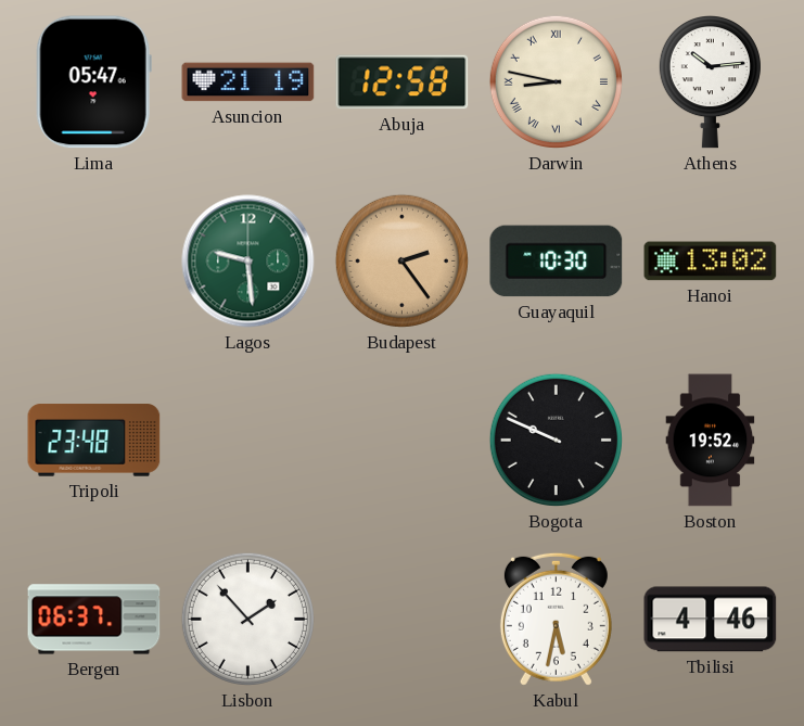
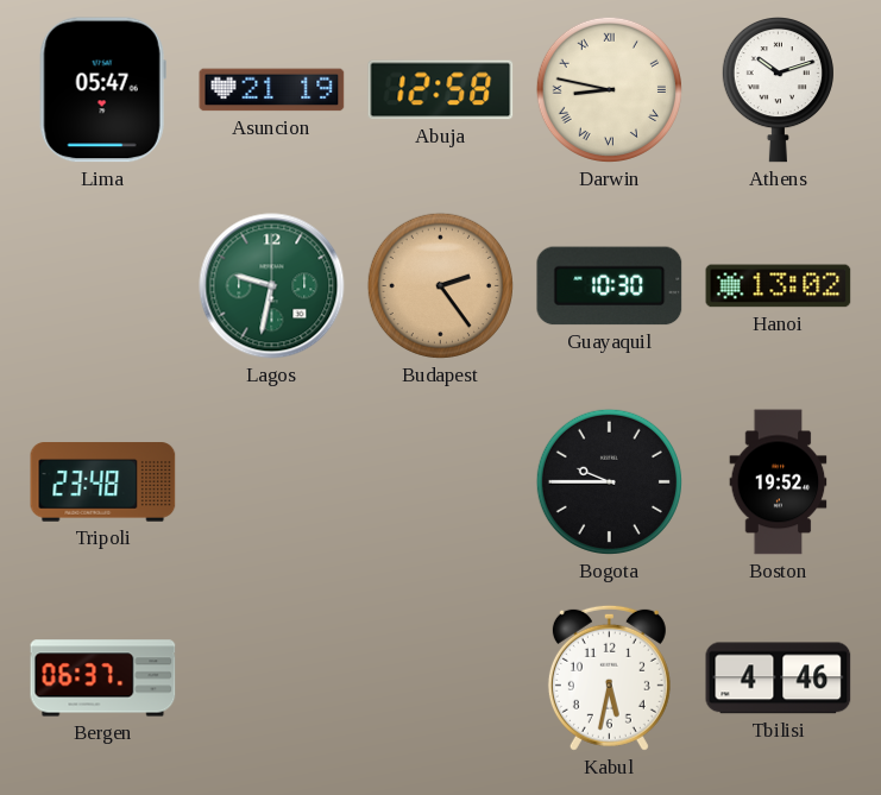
Athens: 10:14 -> 10:12 (778, 90)
Lagos: 9:29 -> 9:32 (272, 286)
Bogota: 9:49 -> 9:45 (609, 481)
Lisbon: 1:53 -> none (247, 619)
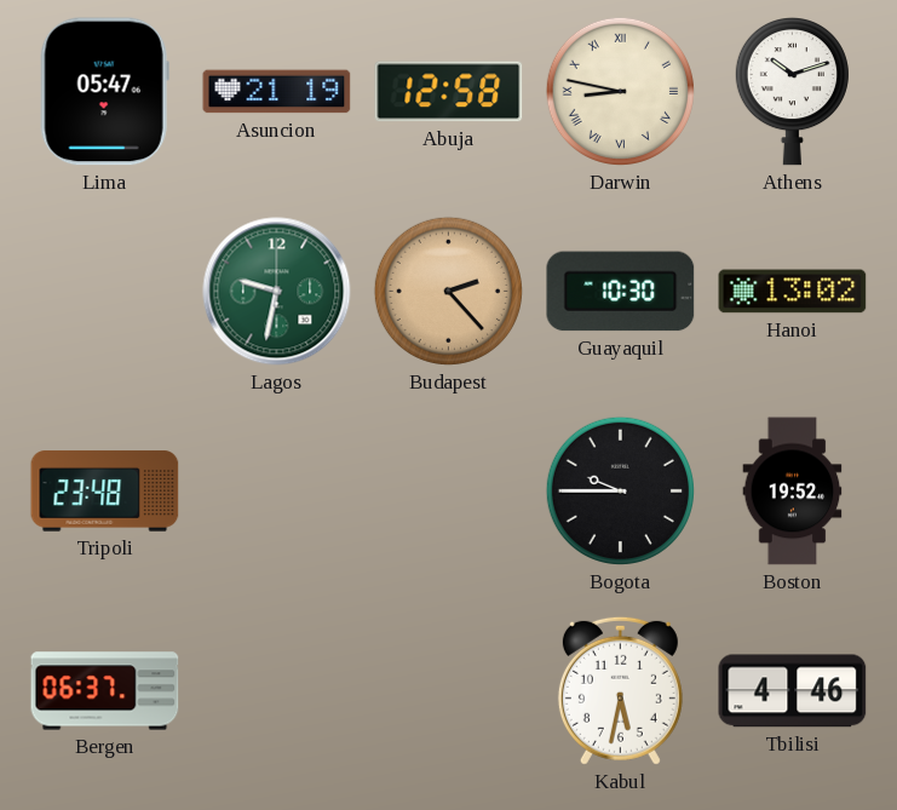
Budapest: 2:24 -> 2:23 (448, 291)
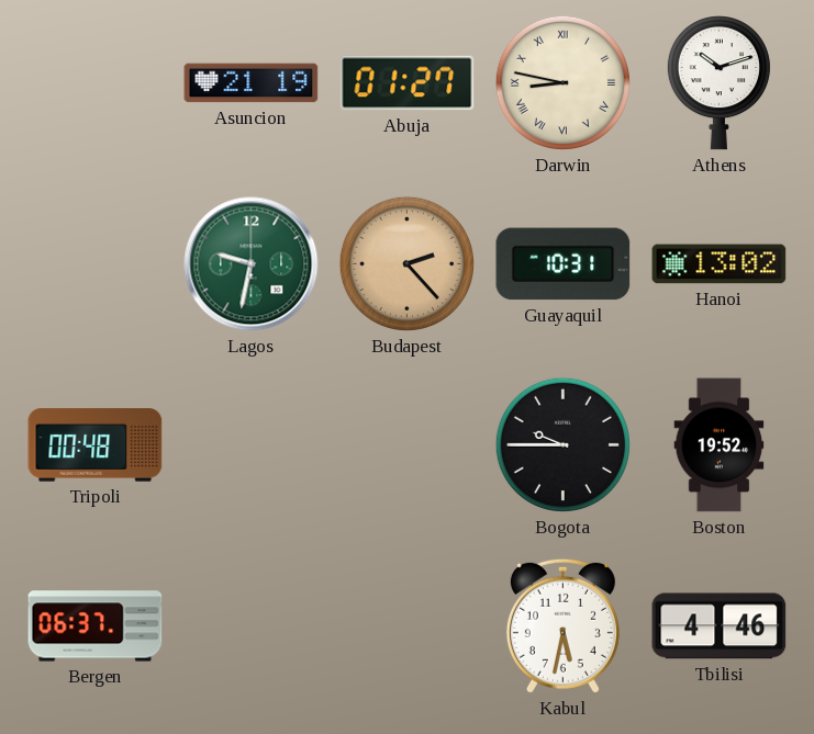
Lima: 05:47 -> none (104, 92)
Abuja: 12:58 -> 01:27 (408, 83)
Guayaquil: 10:30 -> 10:31 (564, 264)
Tripoli: 23:48 -> 00:48 (96, 445)
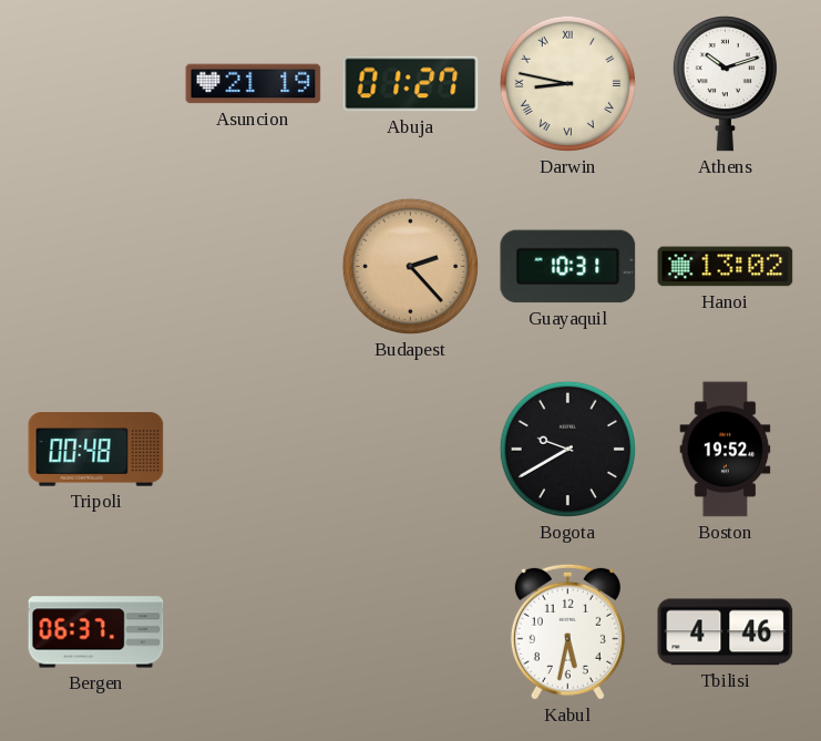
Lagos: 9:32 -> none (252, 264)
Bogota: 9:45 -> 9:40 (567, 449)
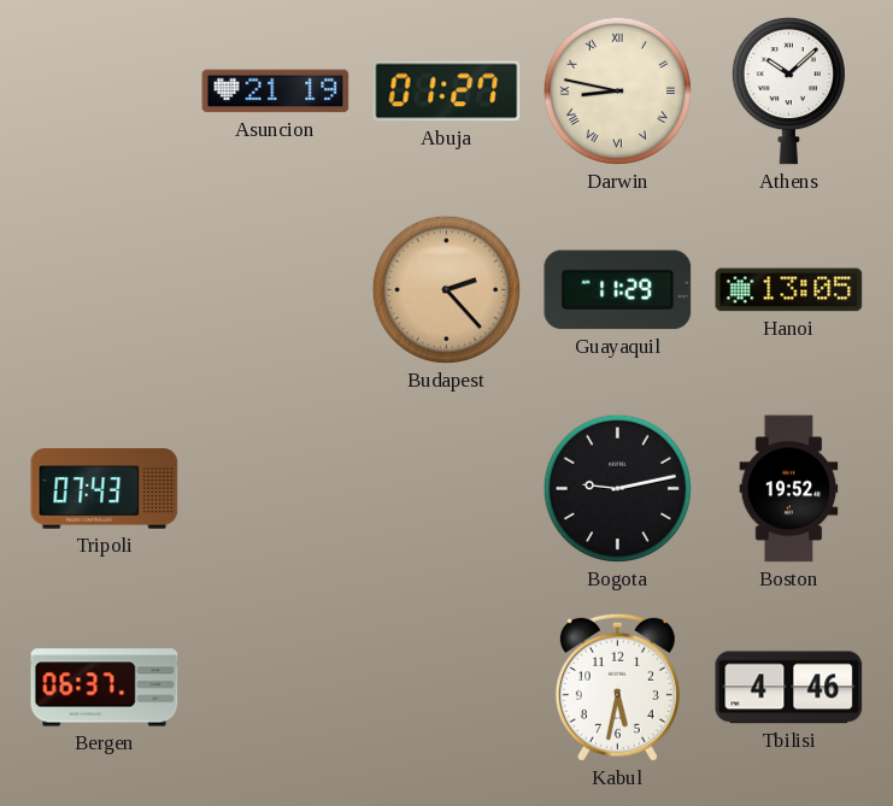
Athens: 10:12 -> 10:08 (788, 92)
Guayaquil: 10:31 -> 11:29 (618, 290)
Hanoi: 13:02 -> 13:05 (789, 290)
Tripoli: 00:48 -> 07:43 (105, 489)
Bogota: 9:40 -> 9:13 (617, 488)
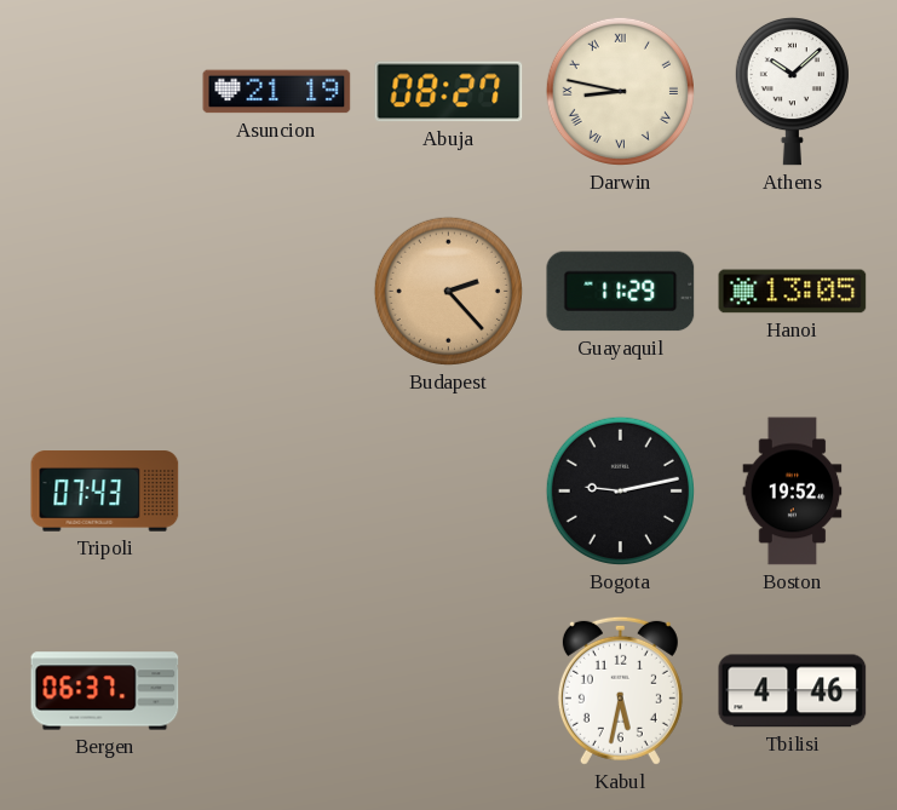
Abuja: 01:27 -> 08:27 (449, 92)
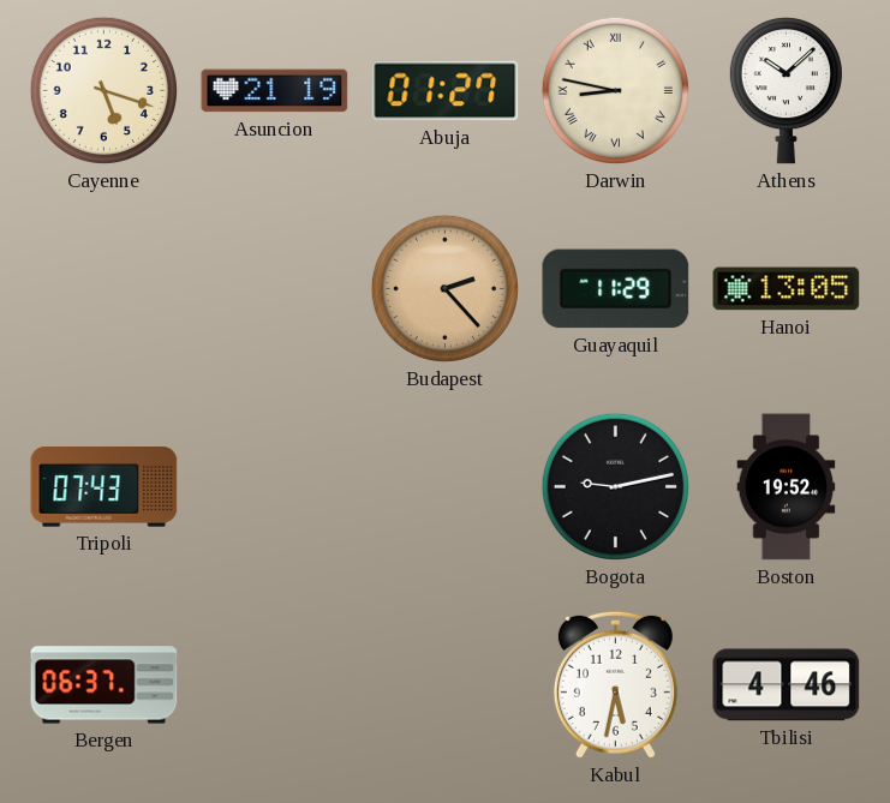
Cayenne: none -> 5:18 (103, 90)
Abuja: 08:27 -> 01:27 (446, 91)
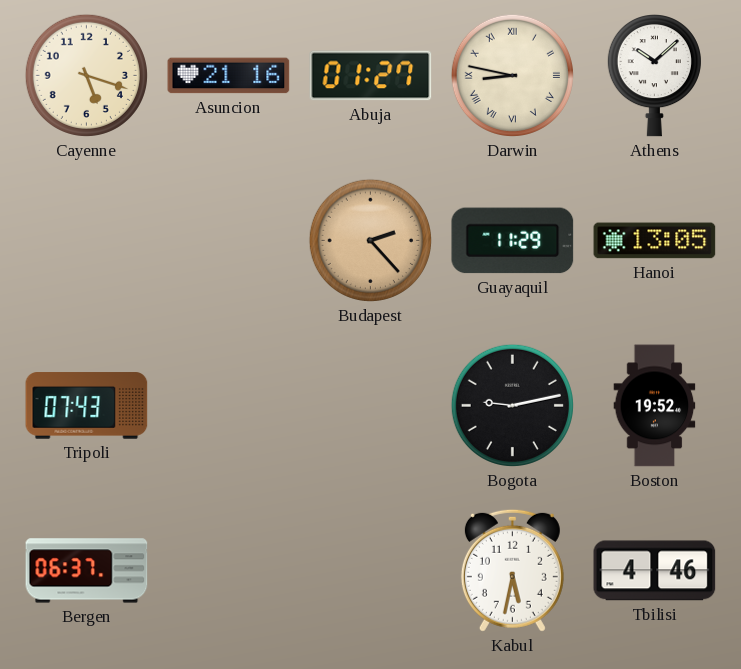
Asuncion: 21:19 -> 21:16 (229, 76)
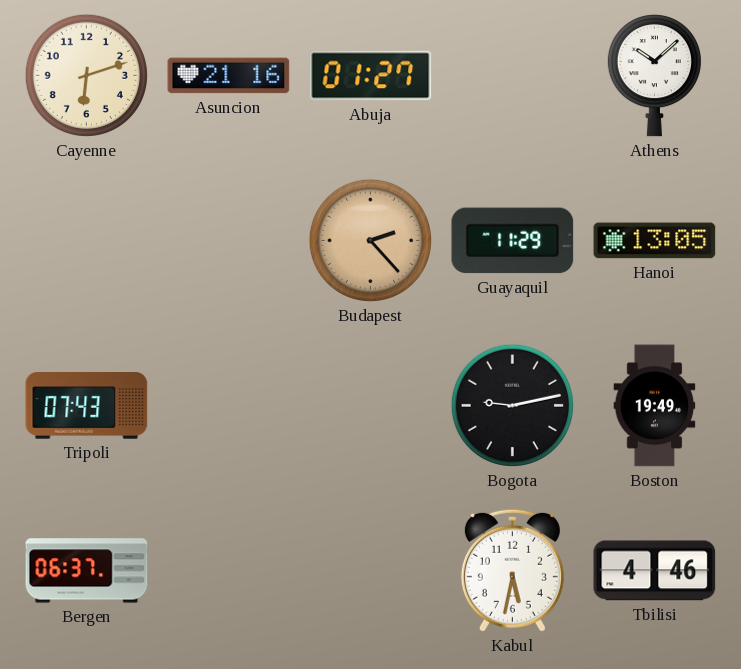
Cayenne: 5:18 -> 6:12 (86, 75)
Darwin: 8:47 -> none (512, 75)
Boston: 19:52 -> 19:49 (655, 406)
